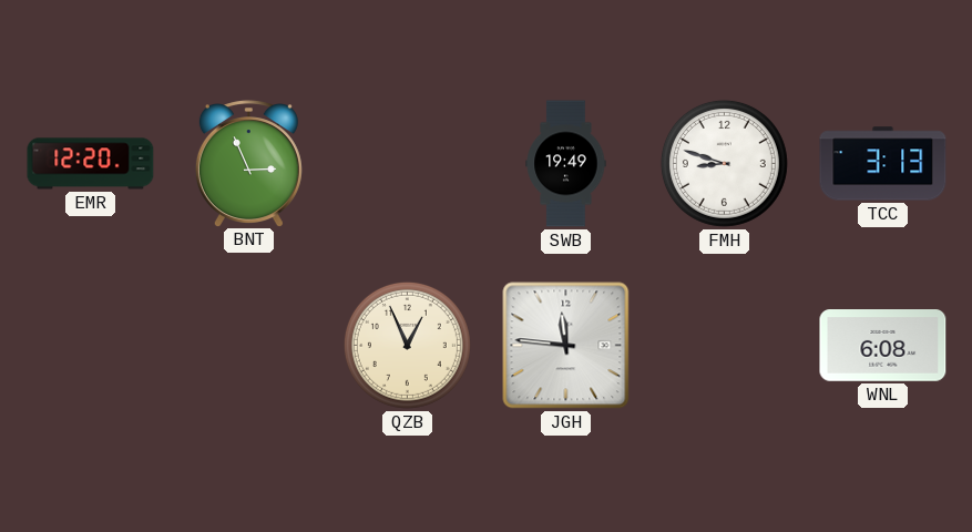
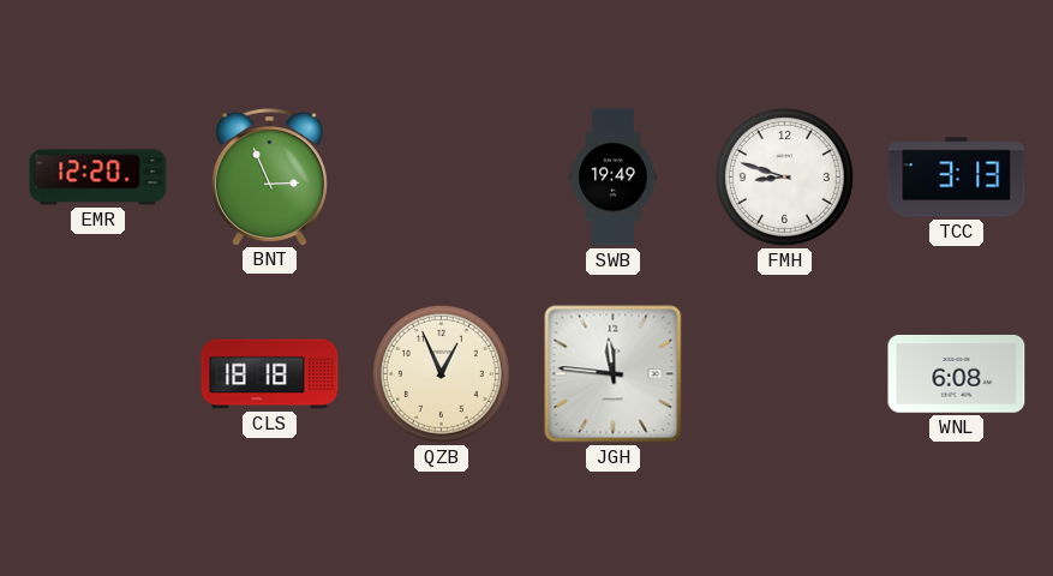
CLS: none -> 18:18 (270, 374)
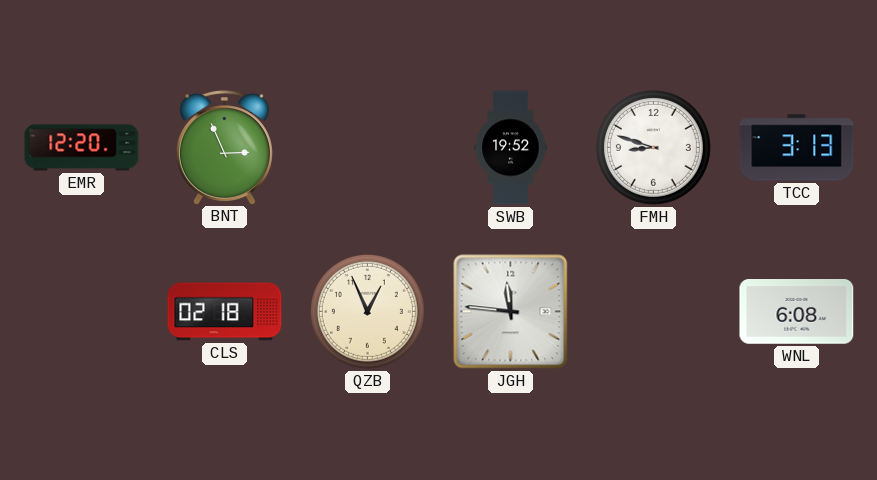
SWB: 19:49 -> 19:52 (511, 148)
CLS: 18:18 -> 02:18 (225, 312)
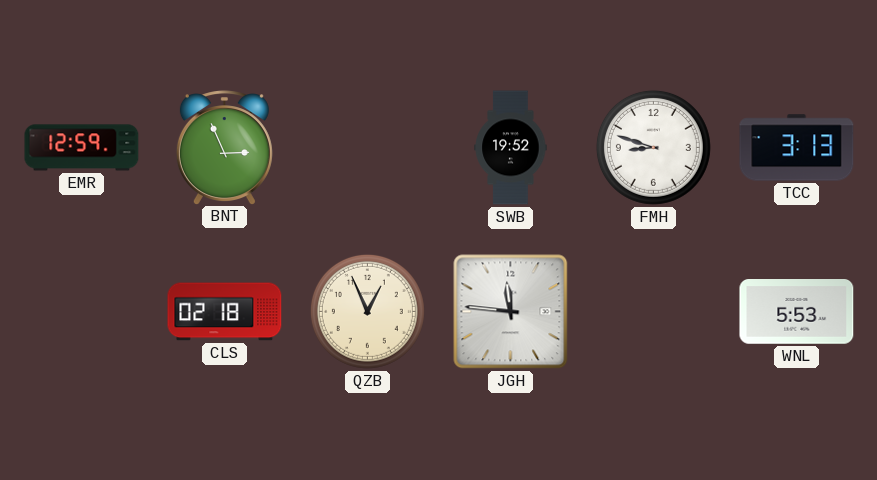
EMR: 12:20 -> 12:59 (82, 148)
WNL: 6:08 -> 5:53 (797, 312)
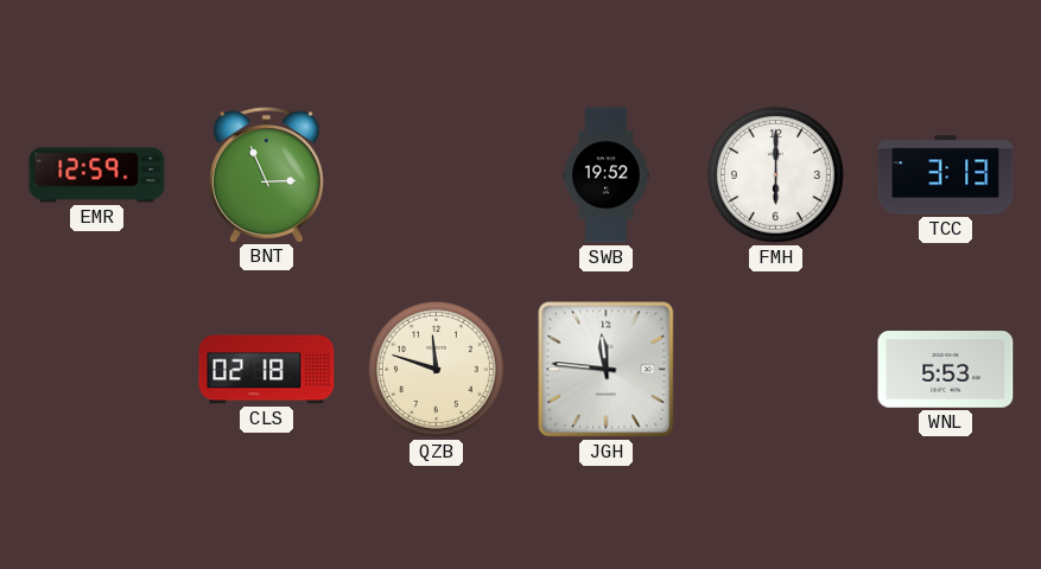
FMH: 8:48 -> 6:00 (775, 174)
QZB: 12:56 -> 11:48 (436, 369)
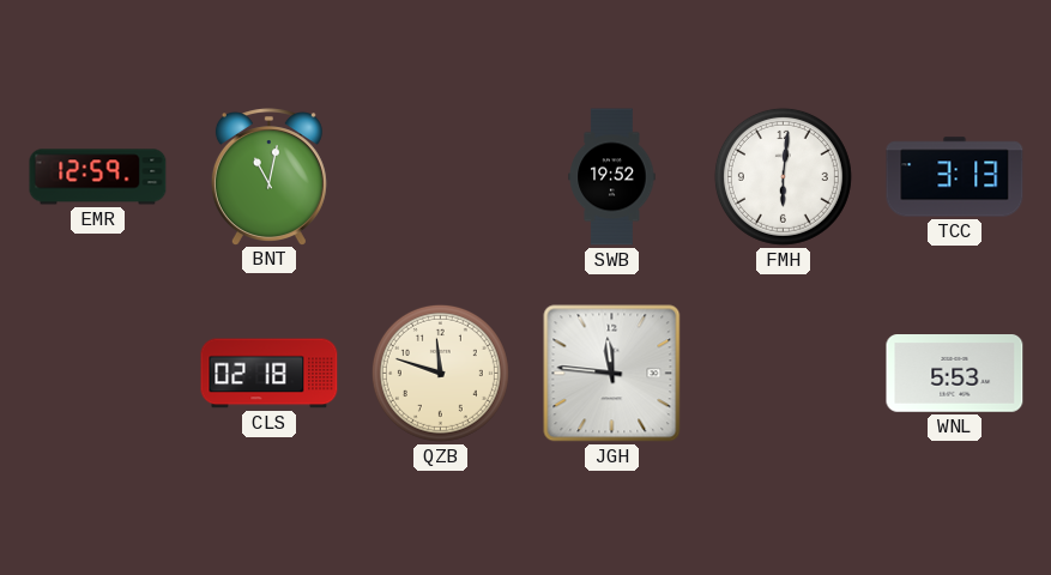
BNT: 2:56 -> 11:02 (268, 176)
FMH: 6:00 -> 6:01 (783, 176)
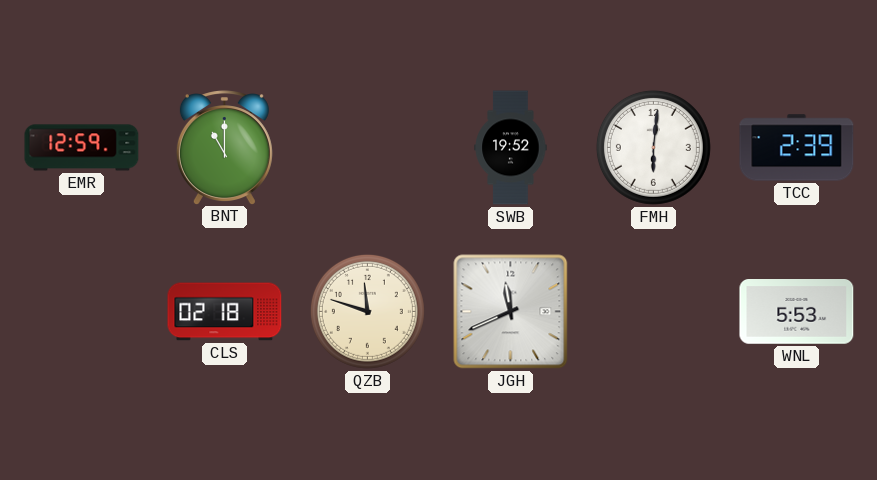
BNT: 11:02 -> 11:00 (224, 147)
TCC: 3:13 -> 2:39 (797, 148)
JGH: 11:46 -> 11:41 (511, 312)
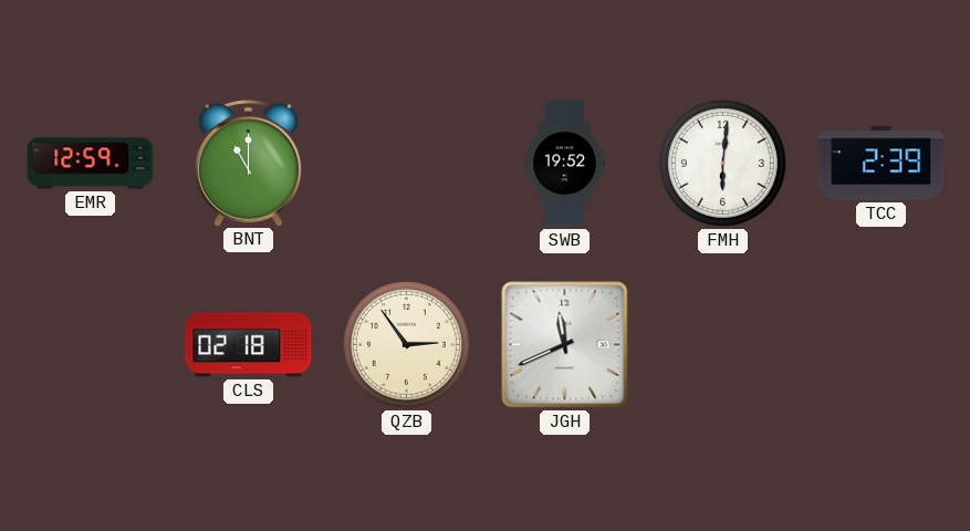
QZB: 11:48 -> 2:54 (406, 344)
WNL: 5:53 -> none (797, 312)
